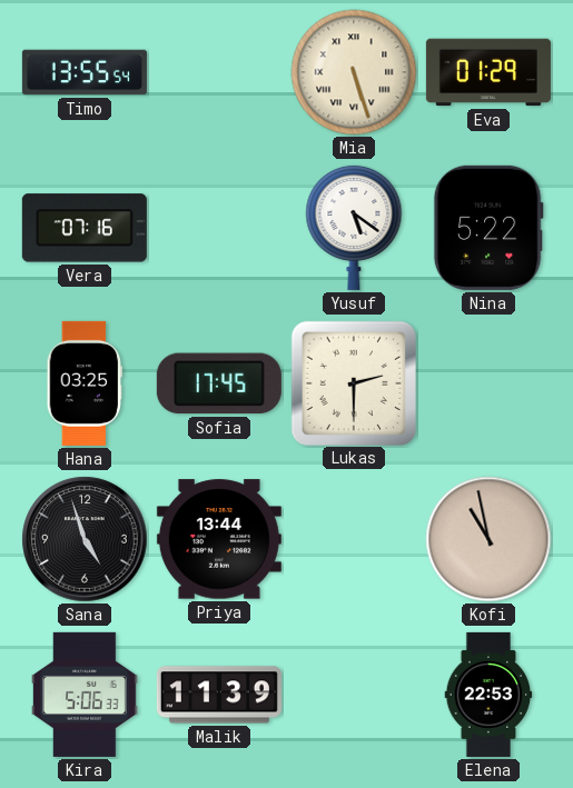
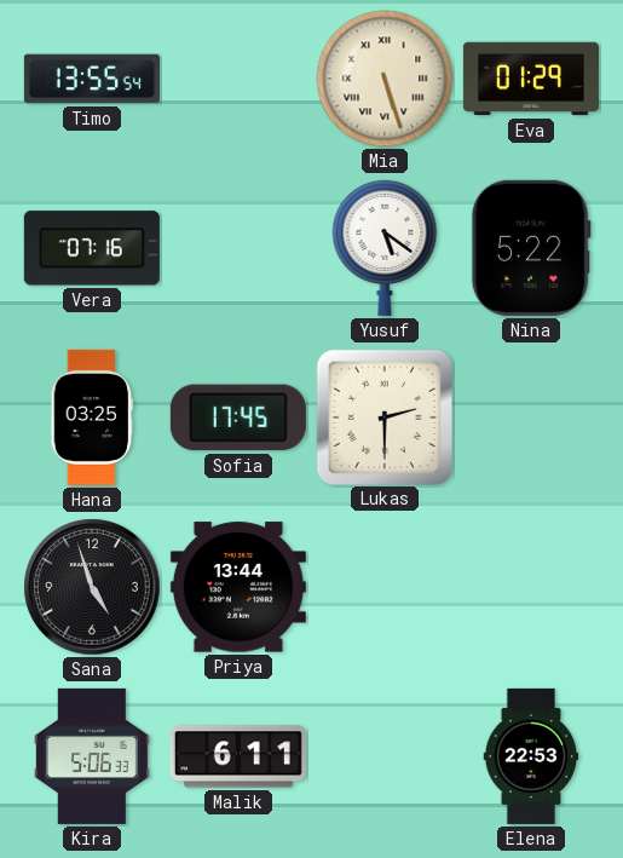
Kofi: 10:58 -> none (488, 539)
Malik: 11:39 -> 6:11 (238, 756)
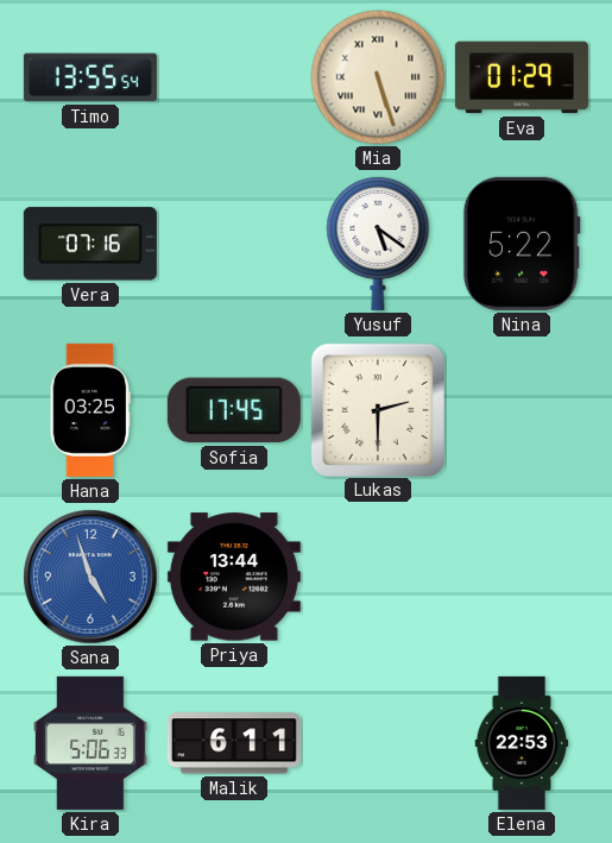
Sana dial: black -> blue (90, 577)
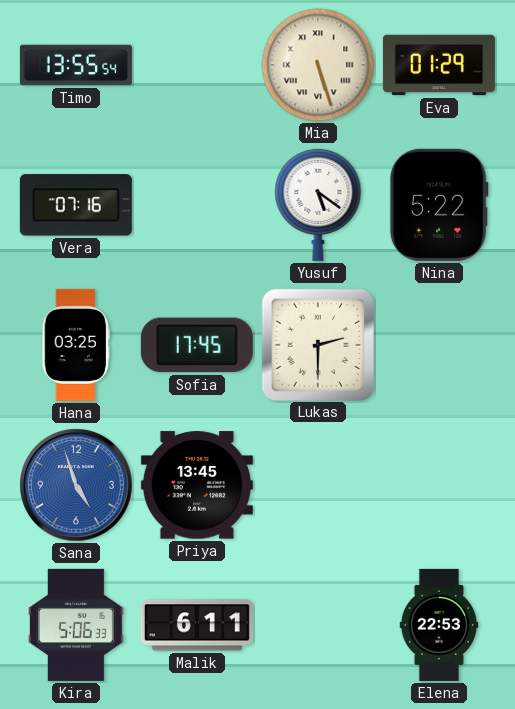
Priya: 13:44 -> 13:45 (197, 485)
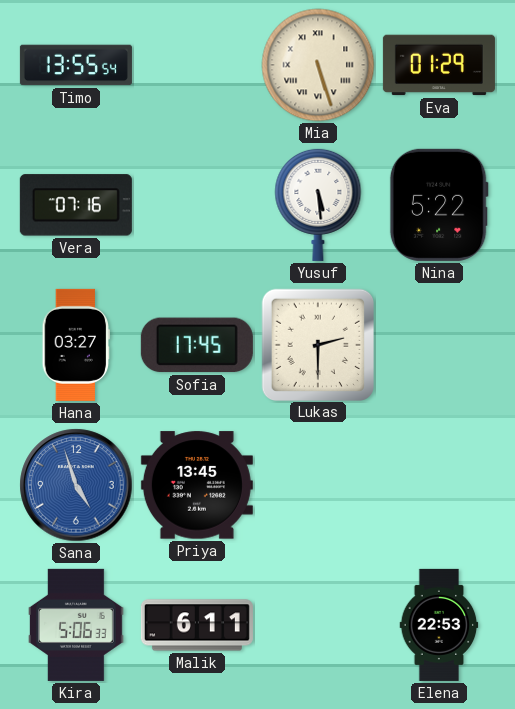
Yusuf: 5:21 -> 5:29 (318, 204)
Hana: 03:25 -> 03:27 (75, 345)
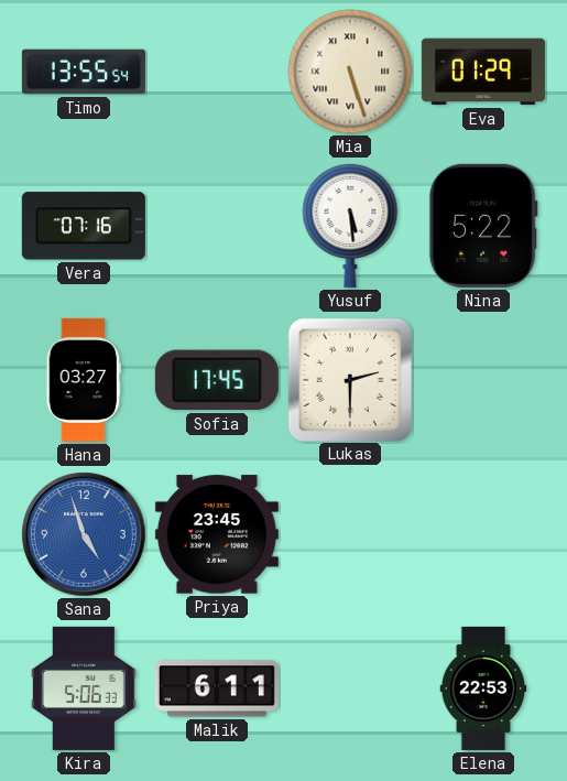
Priya: 13:45 -> 23:45 (217, 534)
